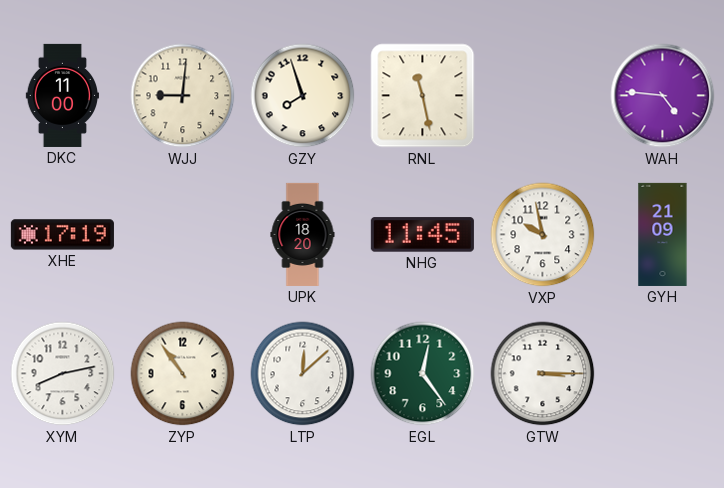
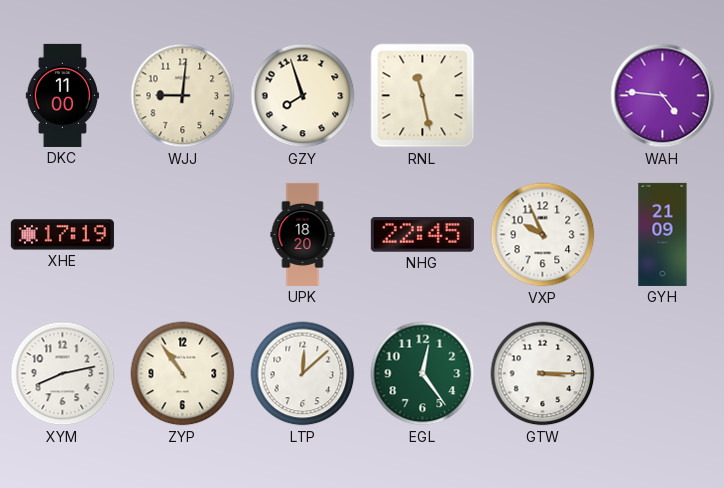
NHG: 11:45 -> 22:45 (422, 235)
VXP: 9:58 -> 9:56 (543, 235)
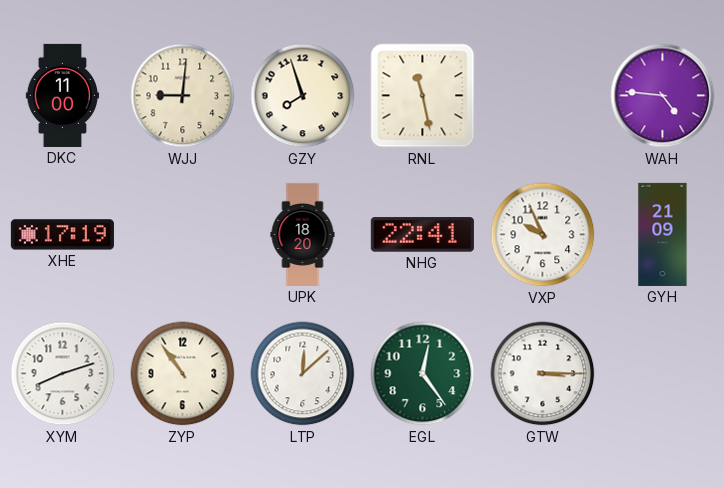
NHG: 22:45 -> 22:41 (422, 235)
XYM: 8:13 -> 8:12 (63, 374)
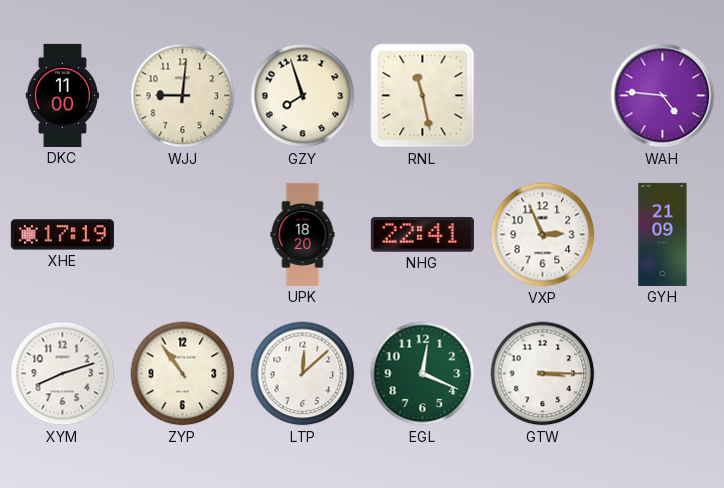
VXP: 9:56 -> 2:56 (543, 235)
EGL: 12:24 -> 12:19 (423, 374)
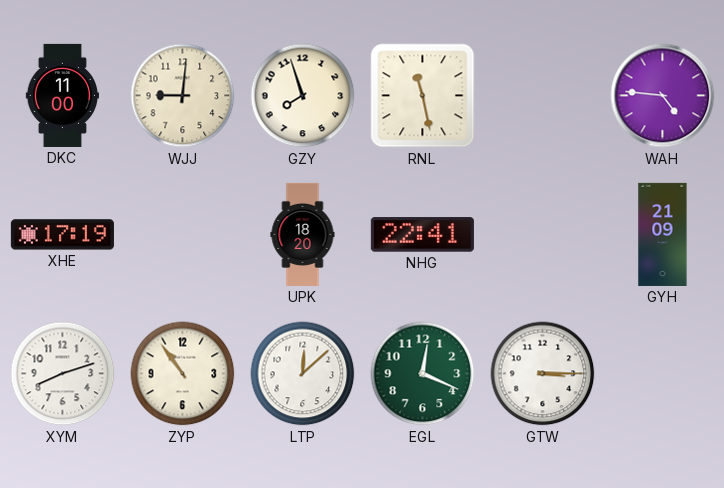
VXP: 2:56 -> none (543, 235)
